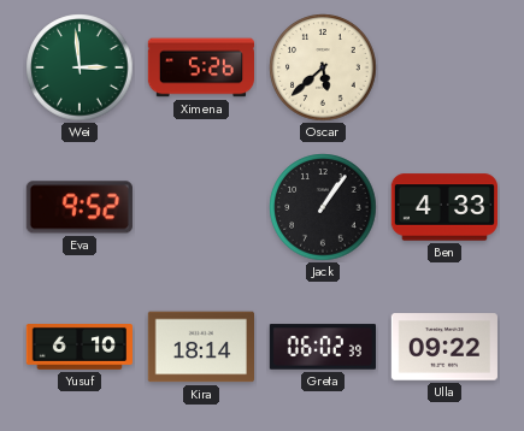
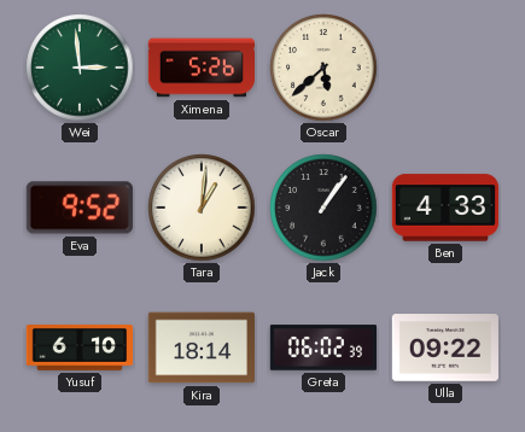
Tara: none -> 1:01 (202, 208)
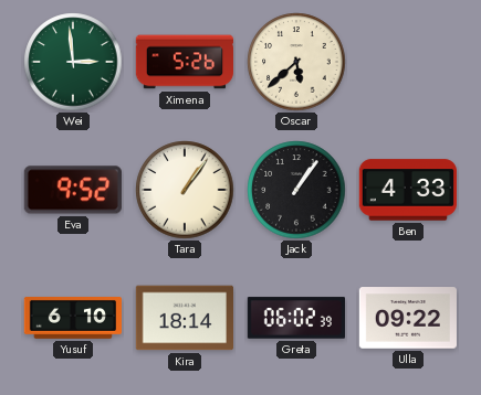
Tara: 1:01 -> 1:06 (185, 190)
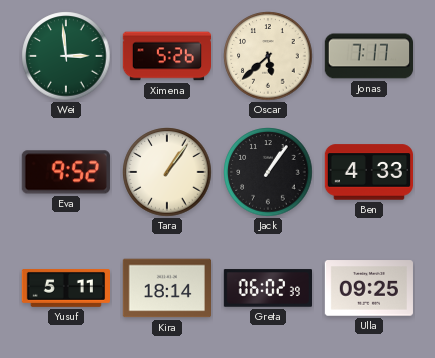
Jonas: none -> 7:17 (368, 56)
Yusuf: 6:10 -> 5:11 (65, 289)
Ulla: 09:22 -> 09:25 (369, 288)
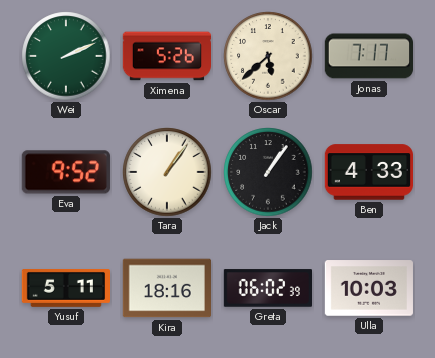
Wei: 2:59 -> 2:11 (66, 56)
Kira: 18:14 -> 18:16 (166, 288)
Ulla: 09:25 -> 10:03 (369, 288)
